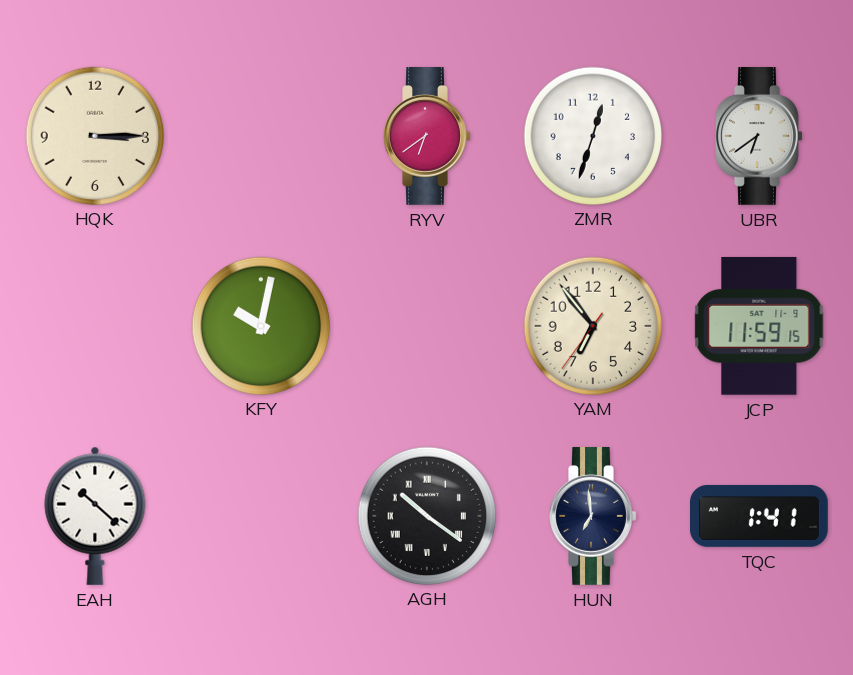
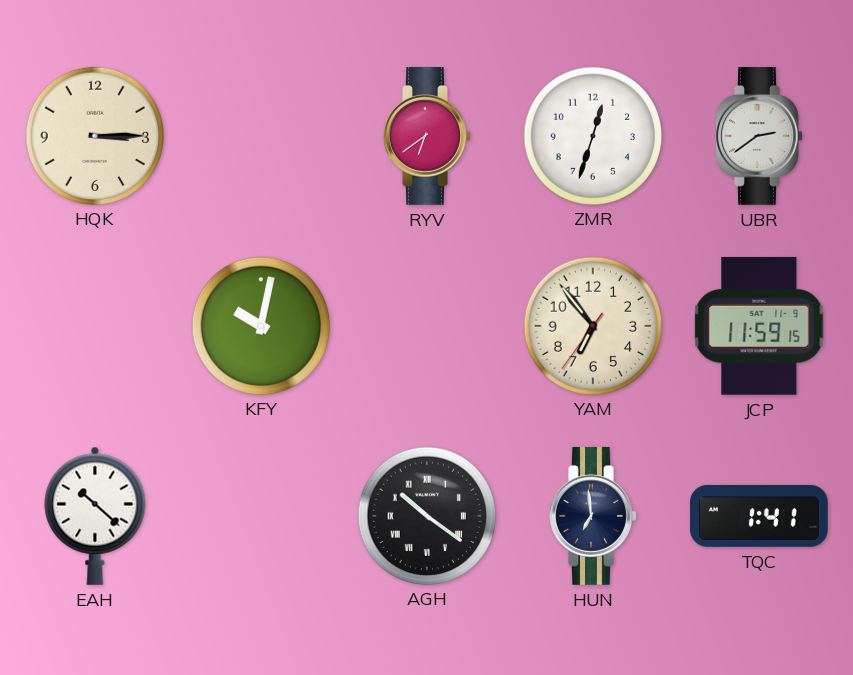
UBR: 6:39 -> 2:39 (759, 137)
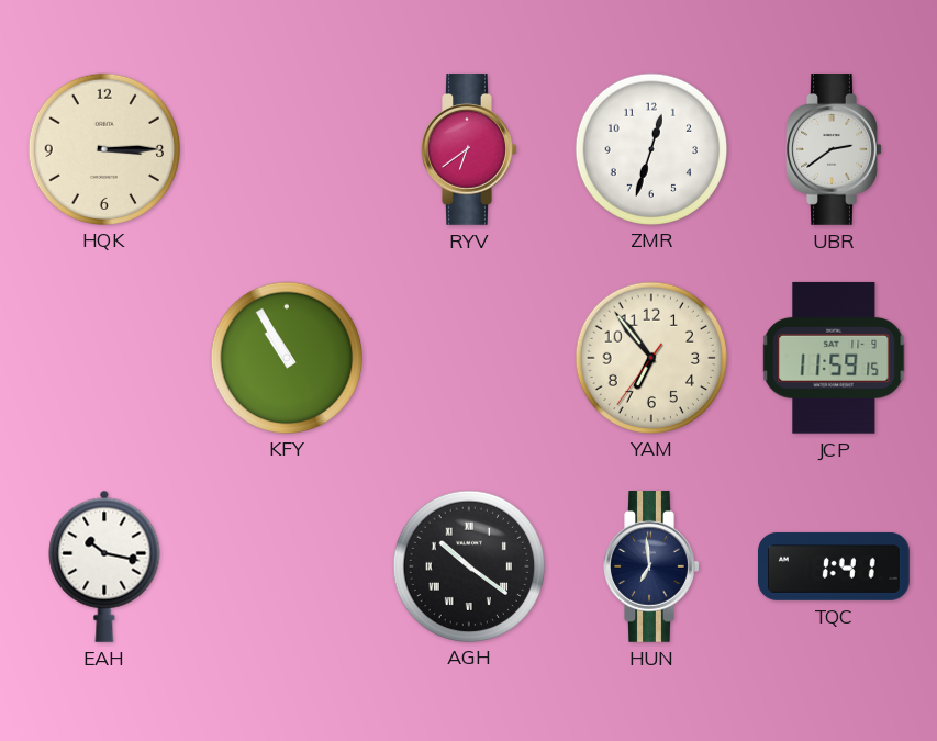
KFY: 10:02 -> 10:55 (286, 357)
EAH: 10:22 -> 10:17 (104, 566)
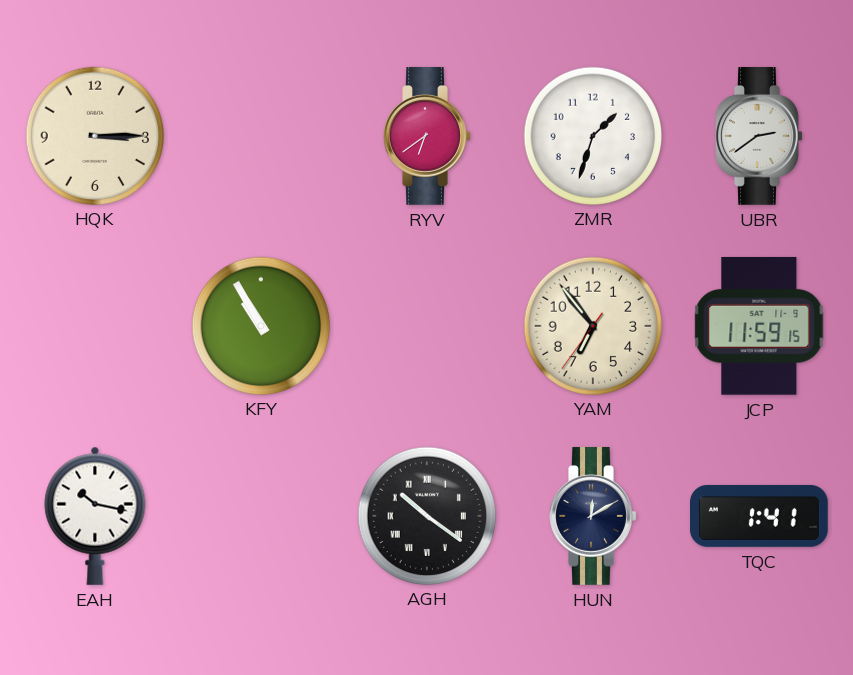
ZMR: 12:33 -> 1:33 (592, 135)
HUN: 6:59 -> 12:10 (593, 517)
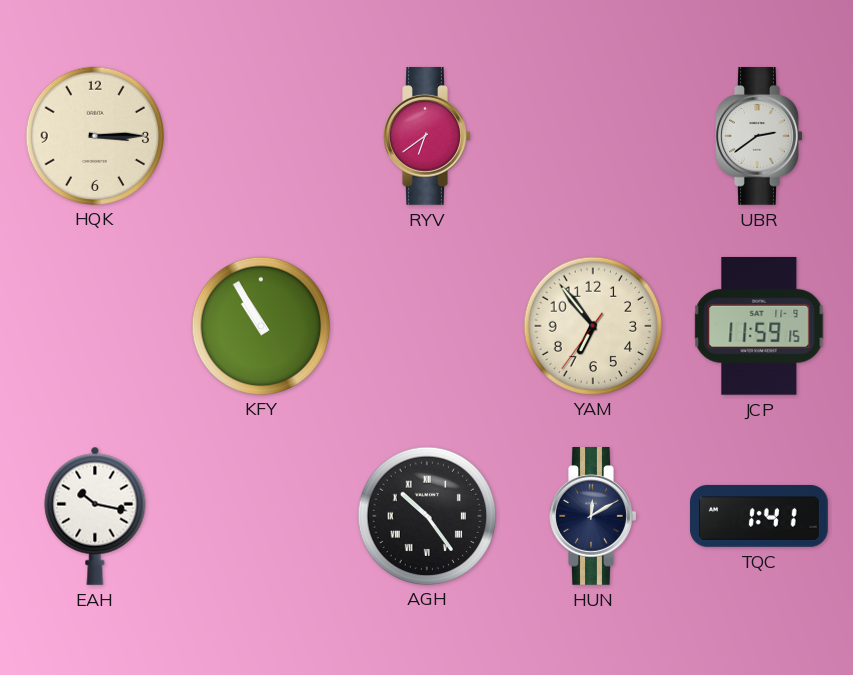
ZMR: 1:33 -> none (592, 135)
AGH: 10:21 -> 10:24 (426, 515)
